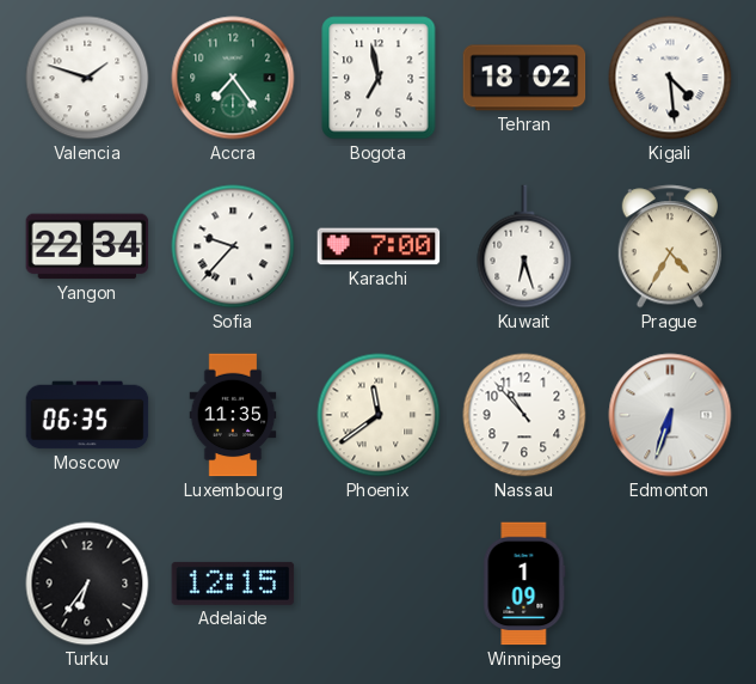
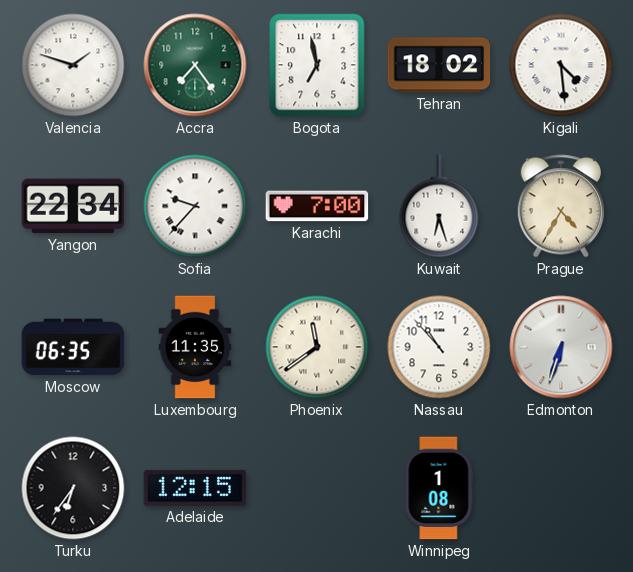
Winnipeg: 1:09 -> 1:08 (439, 488)
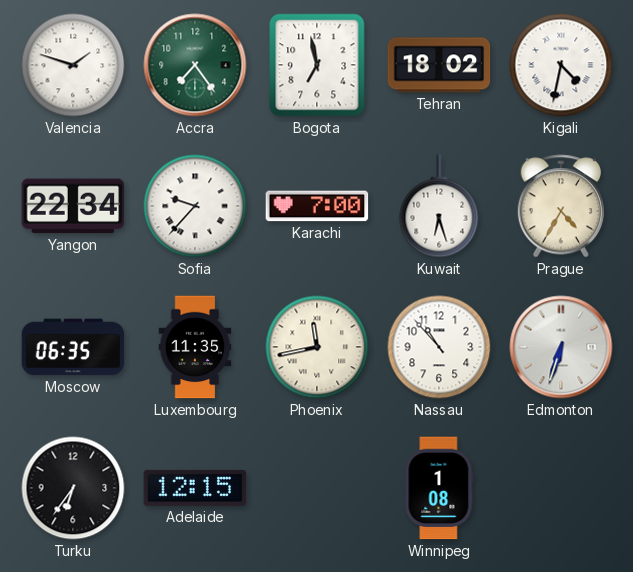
Kigali: 4:29 -> 4:32 (561, 65)
Phoenix: 11:39 -> 11:43 (317, 347)
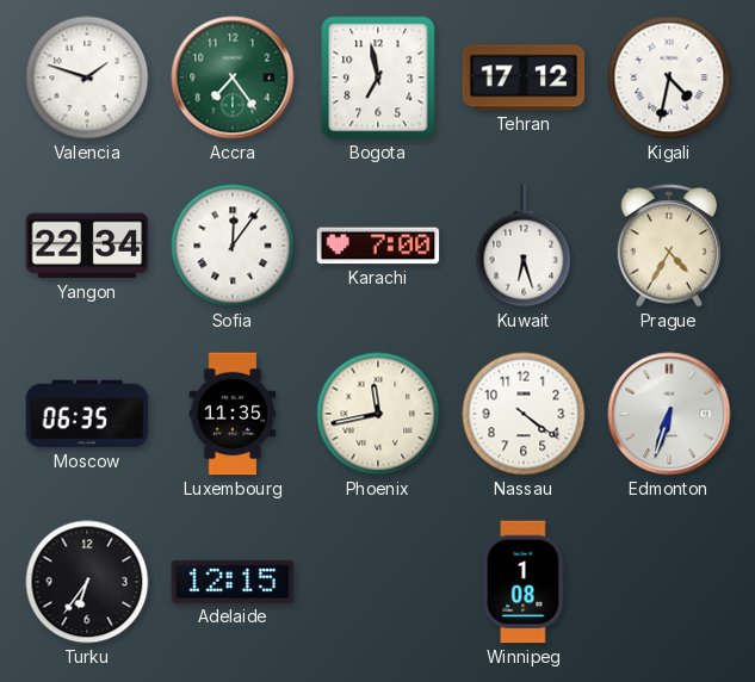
Tehran: 18:02 -> 17:12 (524, 77)
Sofia: 9:37 -> 12:06 (233, 246)
Nassau: 10:53 -> 4:21 (524, 414)
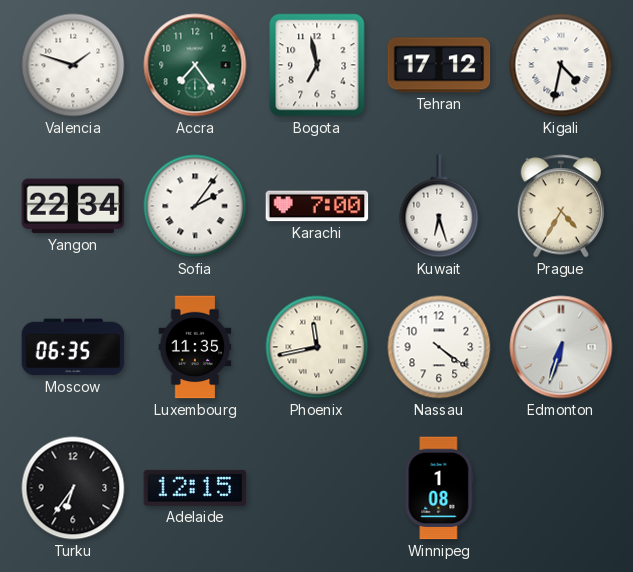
Sofia: 12:06 -> 2:06 (195, 206)
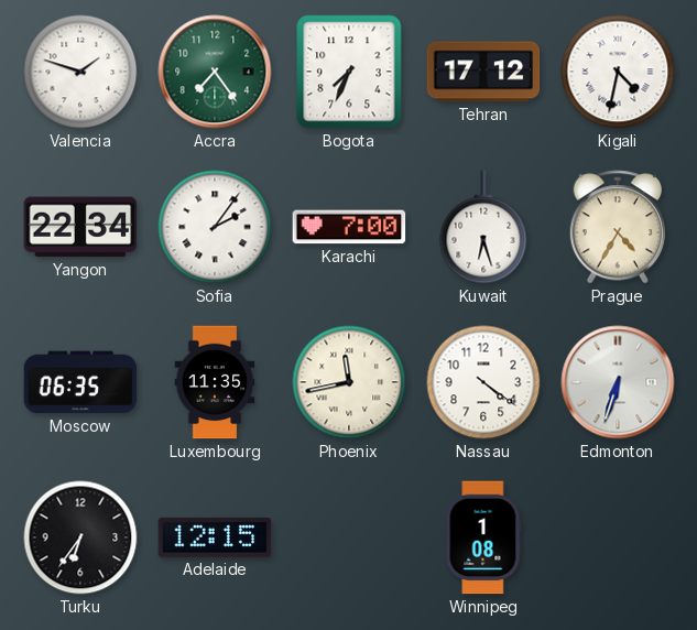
Bogota: 6:58 -> 7:34 (349, 72)
